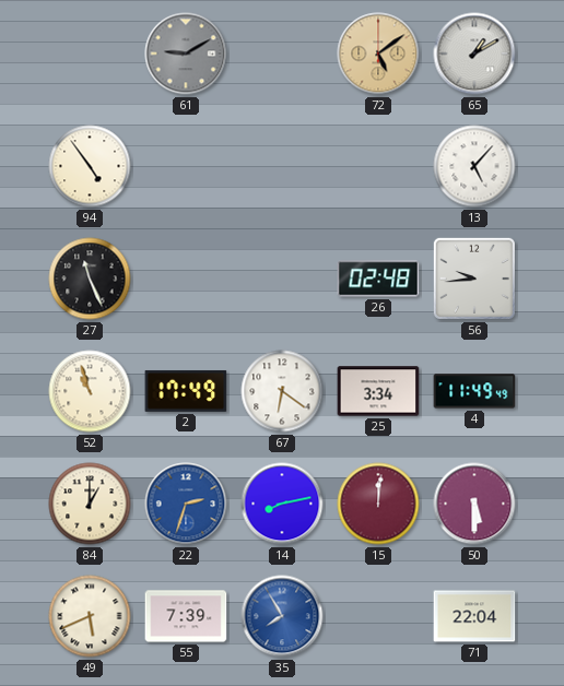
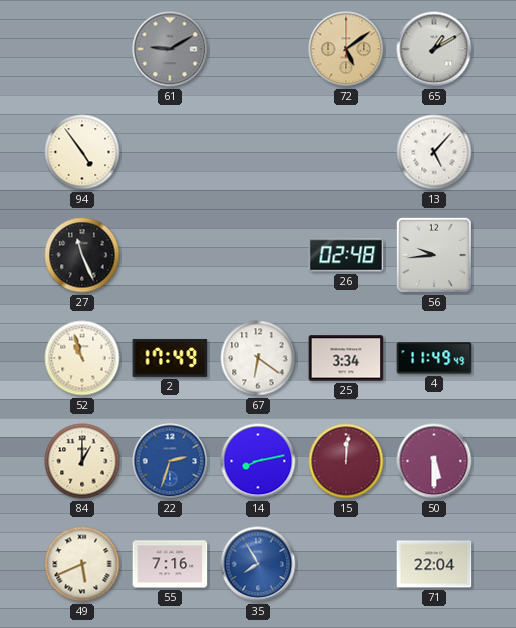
55: 7:39 -> 7:16 (170, 564)
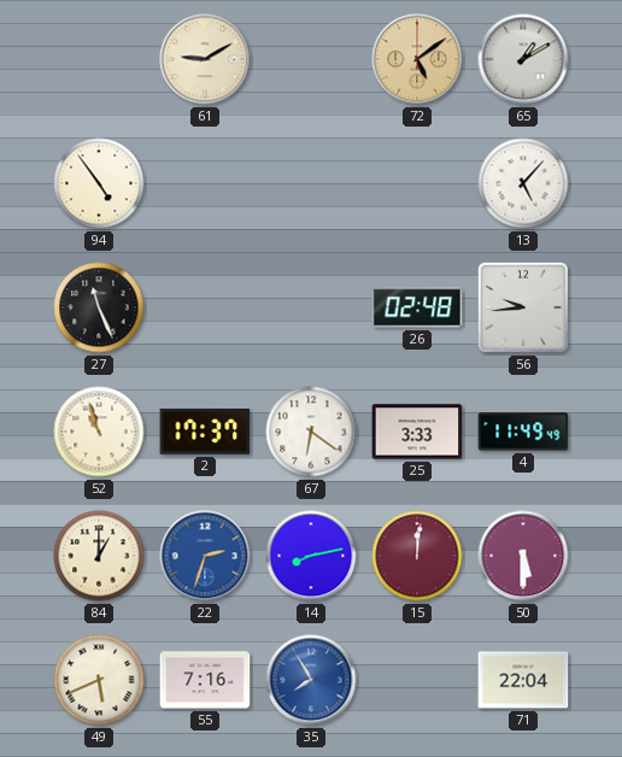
61 dial: grey -> cream (205, 59)
2: 17:49 -> 17:37 (205, 432)
25: 3:34 -> 3:33 (417, 432)
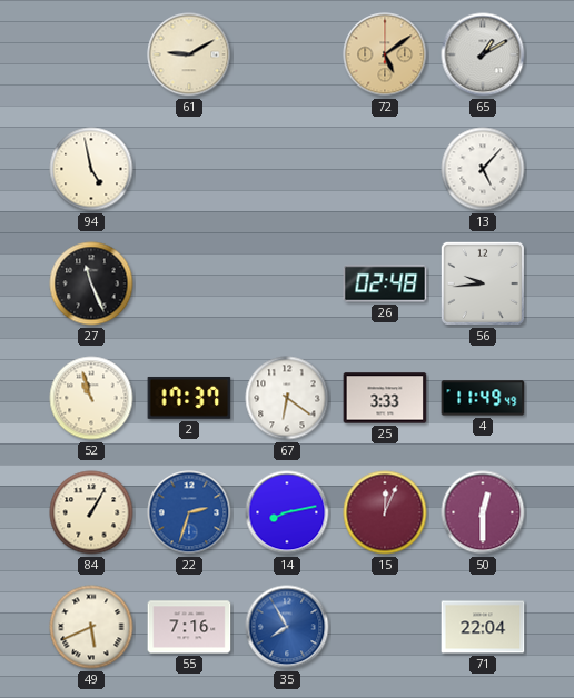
94: 4:54 -> 4:58 (91, 169)
84: 1:00 -> 1:05 (91, 512)
15: 12:01 -> 12:04 (385, 512)
50: 5:30 -> 12:30 (483, 512)
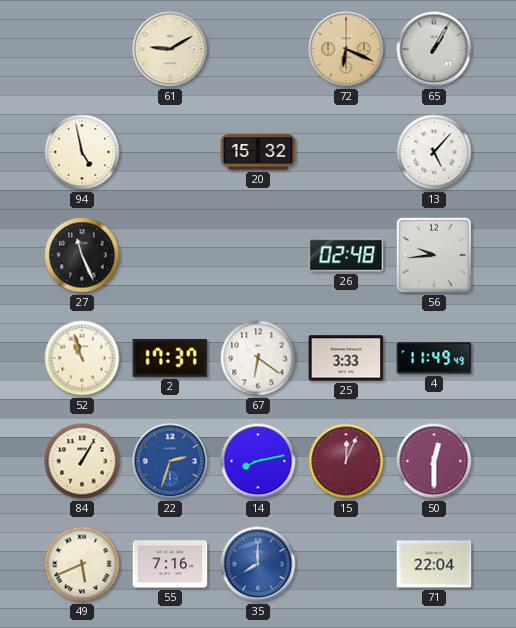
72: 5:09 -> 6:19 (346, 49)
65: 1:10 -> 1:05 (434, 49)
20: none -> 15:32 (258, 152)
35: 7:55 -> 8:00 (258, 564)
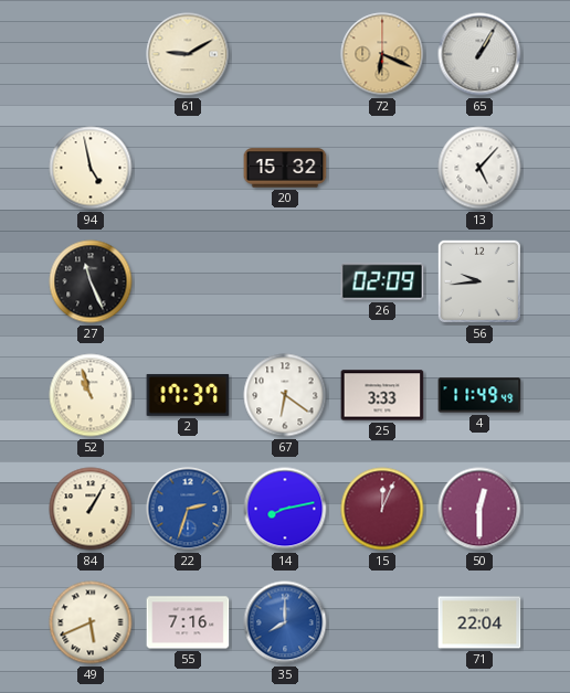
26: 02:48 -> 02:09 (382, 281)
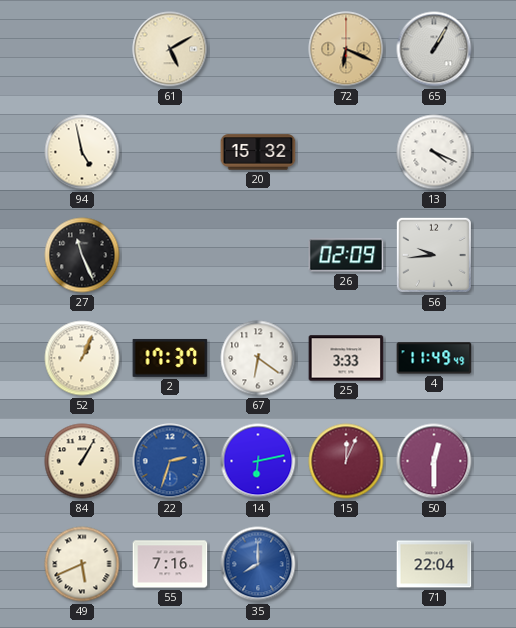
61: 9:10 -> 5:10 (170, 49)
13: 5:07 -> 4:19 (434, 152)
52: 10:57 -> 1:04 (82, 358)
14: 8:13 -> 6:13 (258, 461)
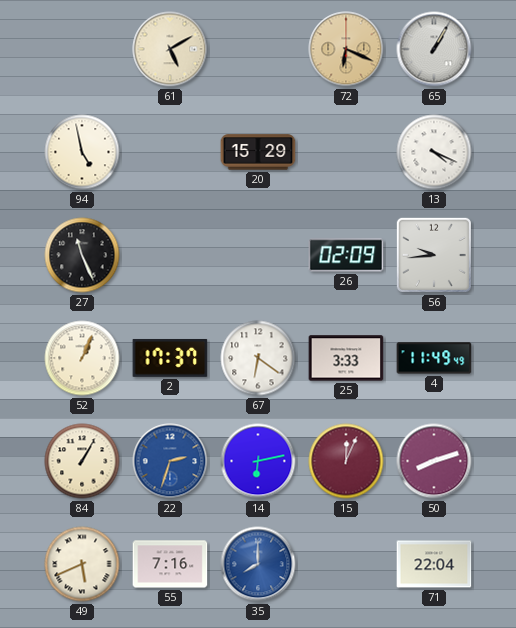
20: 15:32 -> 15:29 (258, 152)
50: 12:30 -> 8:12 (434, 461)
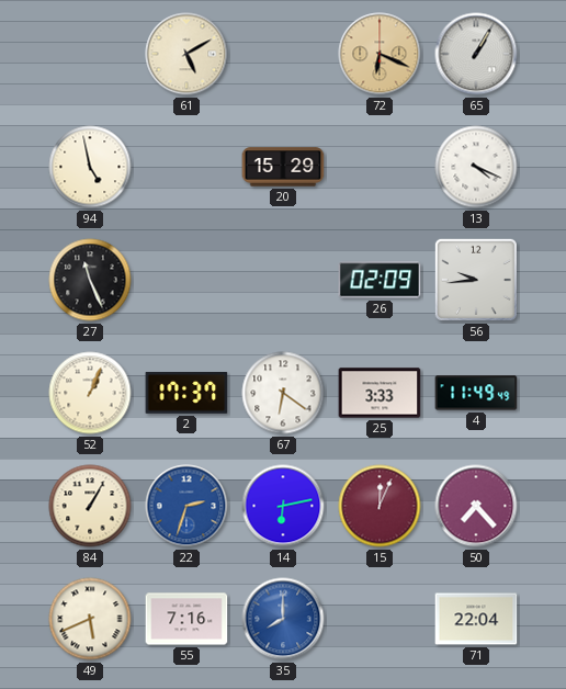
50: 8:12 -> 7:23 (476, 506)
